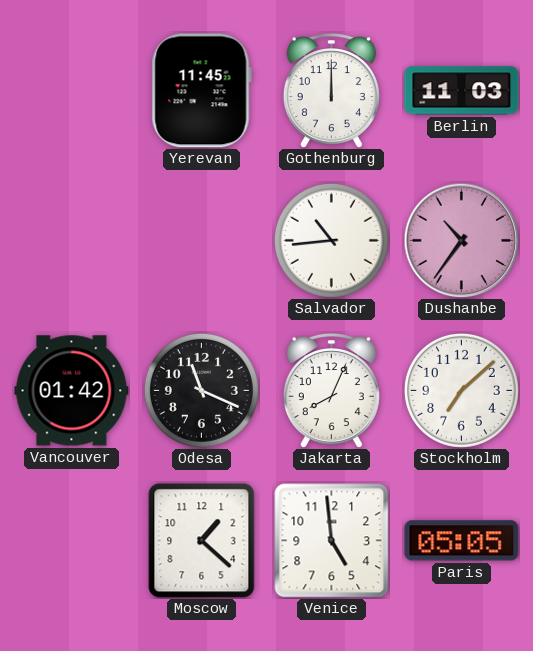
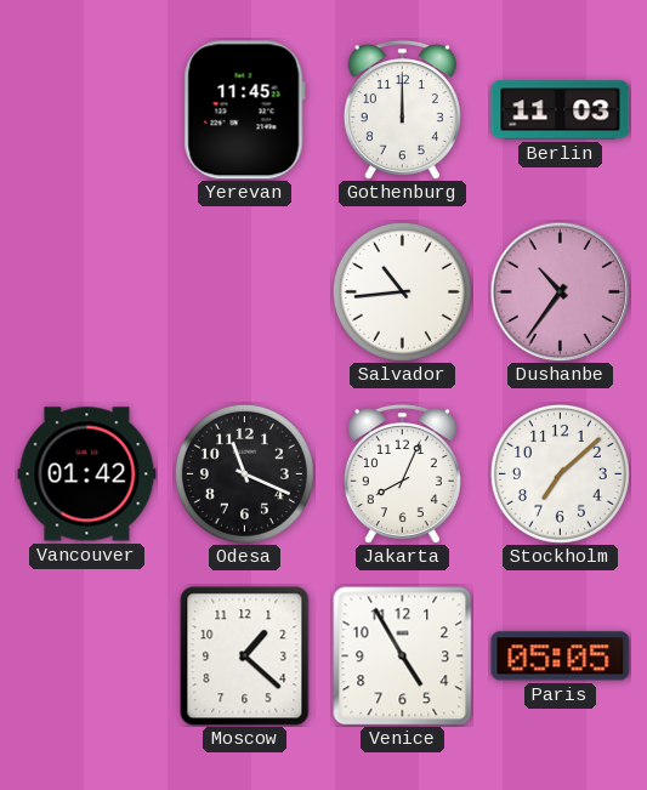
Venice: 4:59 -> 4:55 (403, 657)
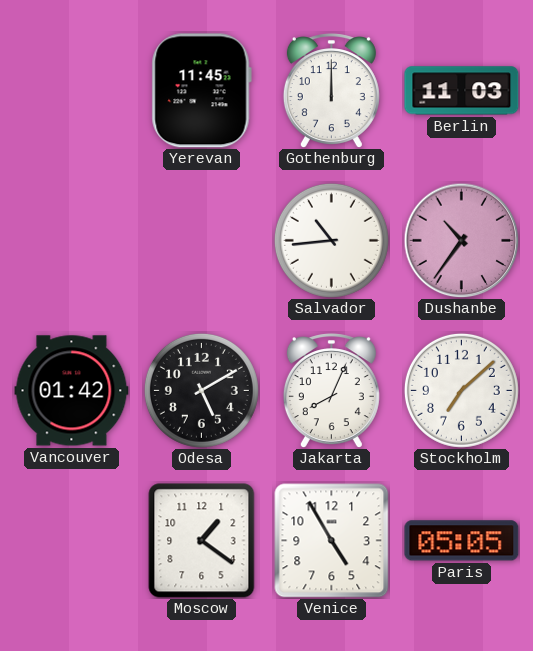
Odesa: 11:19 -> 5:10 (201, 390)
Moscow: 1:22 -> 1:21 (202, 541)
